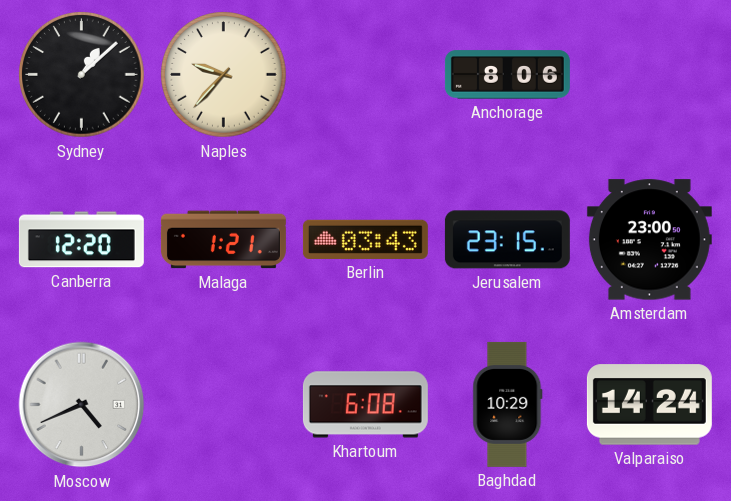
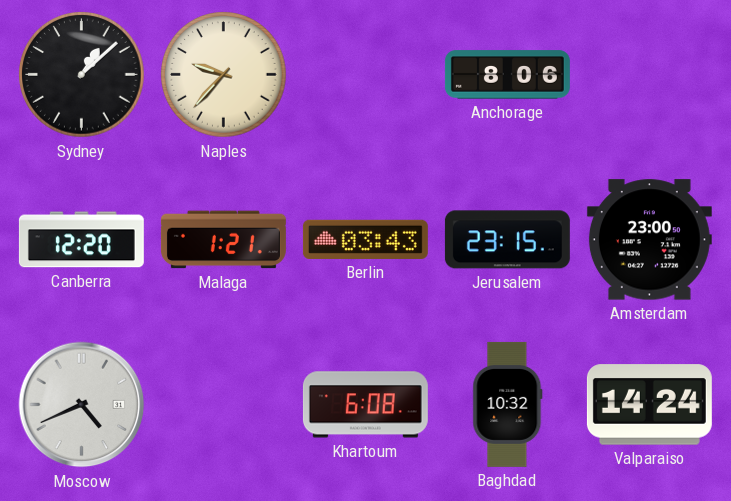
Baghdad: 10:29 -> 10:32 (508, 404)
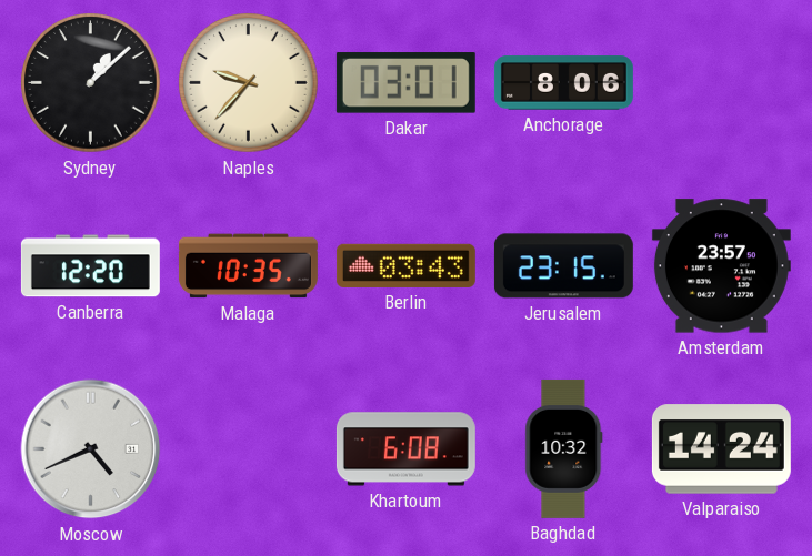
Dakar: none -> 03:01 (405, 83)
Malaga: 1:21 -> 10:35 (248, 266)
Amsterdam: 23:00 -> 23:57 (721, 266)
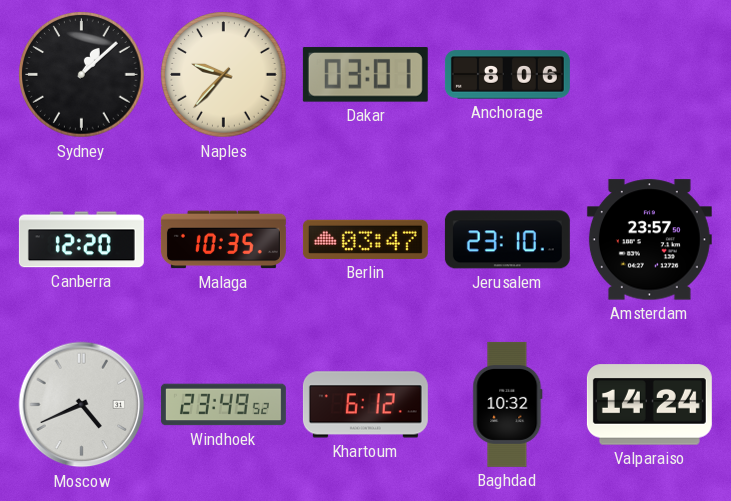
Berlin: 03:43 -> 03:47 (365, 239)
Jerusalem: 23:15 -> 23:10 (507, 240)
Windhoek: none -> 23:49 (223, 405)
Khartoum: 6:08 -> 6:12 (365, 405)
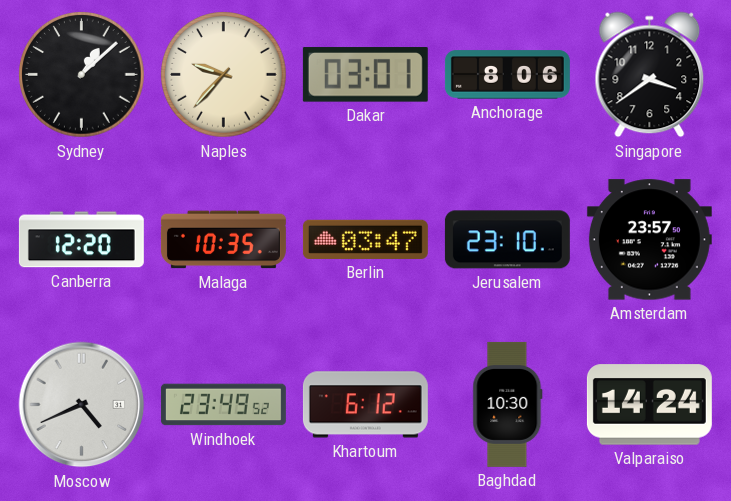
Singapore: none -> 3:39 (650, 75)
Baghdad: 10:32 -> 10:30 (508, 404)
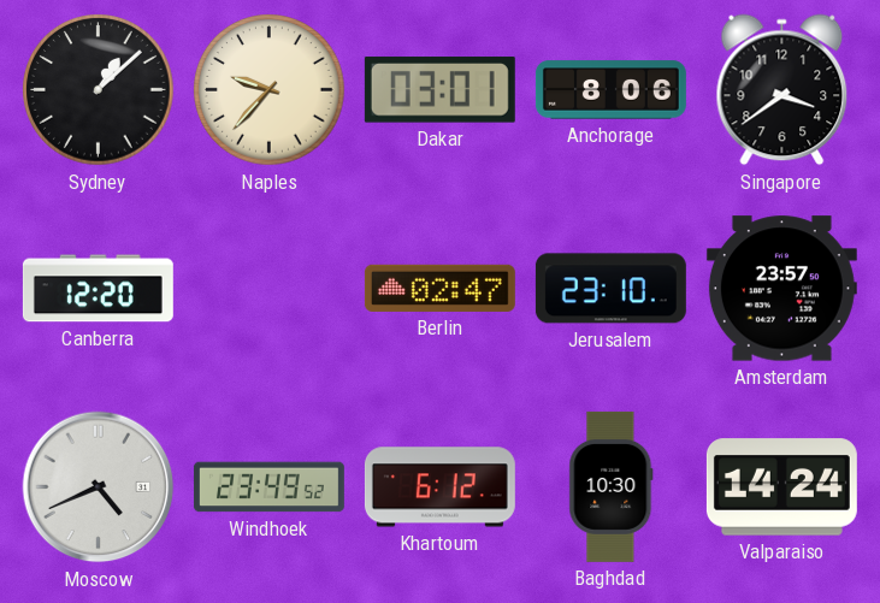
Malaga: 10:35 -> none (223, 240)
Berlin: 03:47 -> 02:47 (439, 288)
